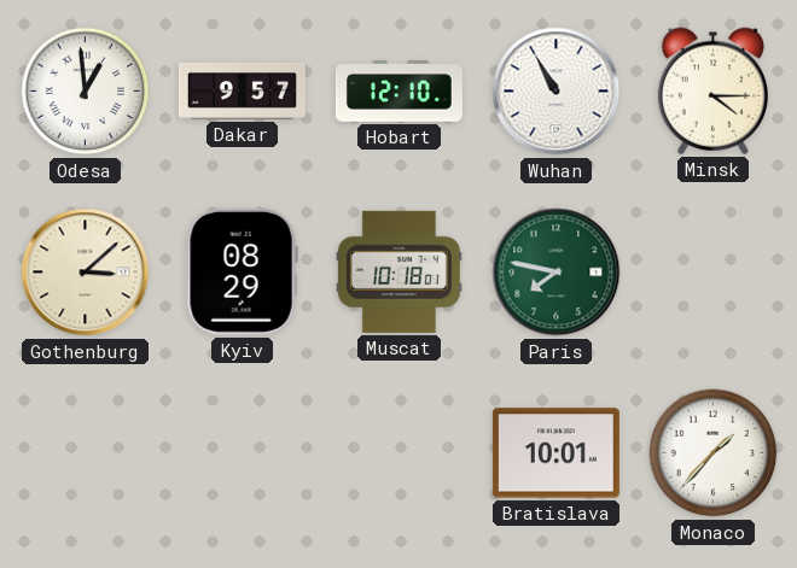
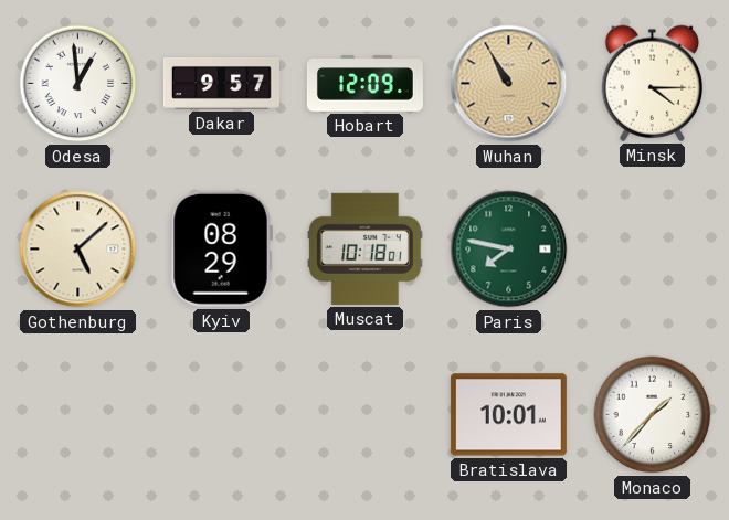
Hobart: 12:10 -> 12:09 (364, 84)
Wuhan dial: white -> champagne (509, 84)
Gothenburg: 3:08 -> 5:08 (78, 250)
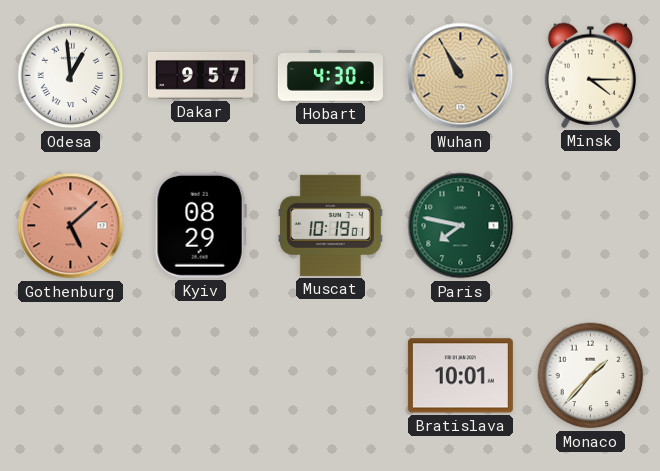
Hobart: 12:09 -> 4:30 (330, 76)
Gothenburg dial: cream -> salmon (71, 226)
Muscat: 10:18 -> 10:19 (330, 225)
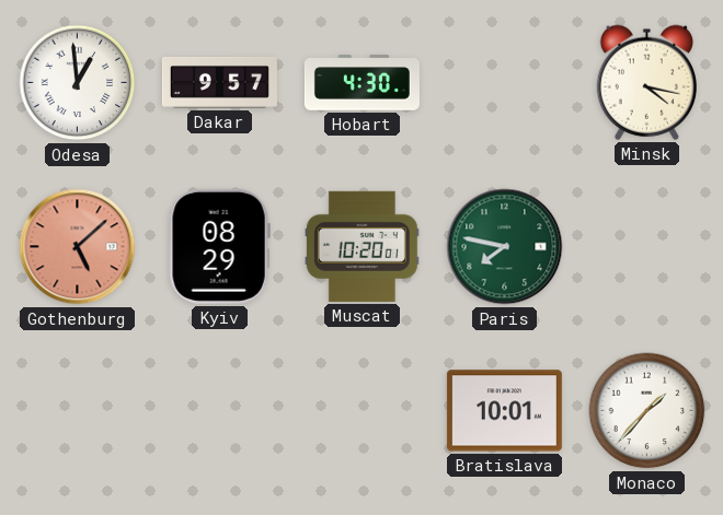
Wuhan: 10:55 -> none (461, 76)
Minsk: 4:15 -> 4:17 (647, 82)
Muscat: 10:19 -> 10:20 (361, 246)
